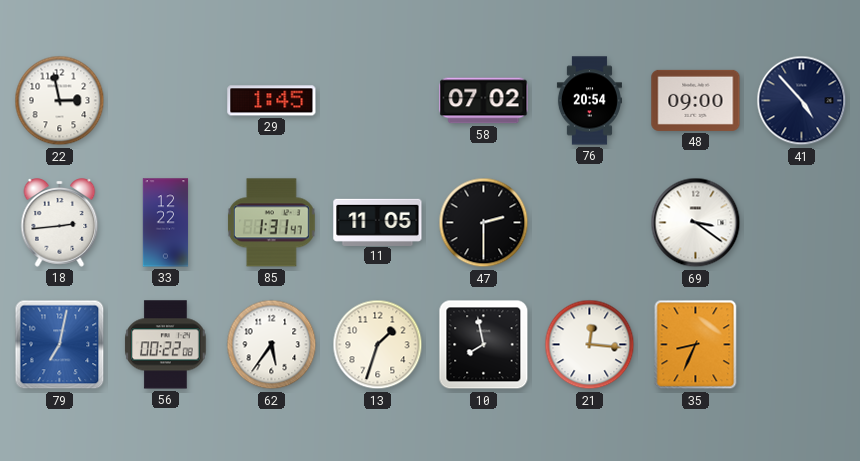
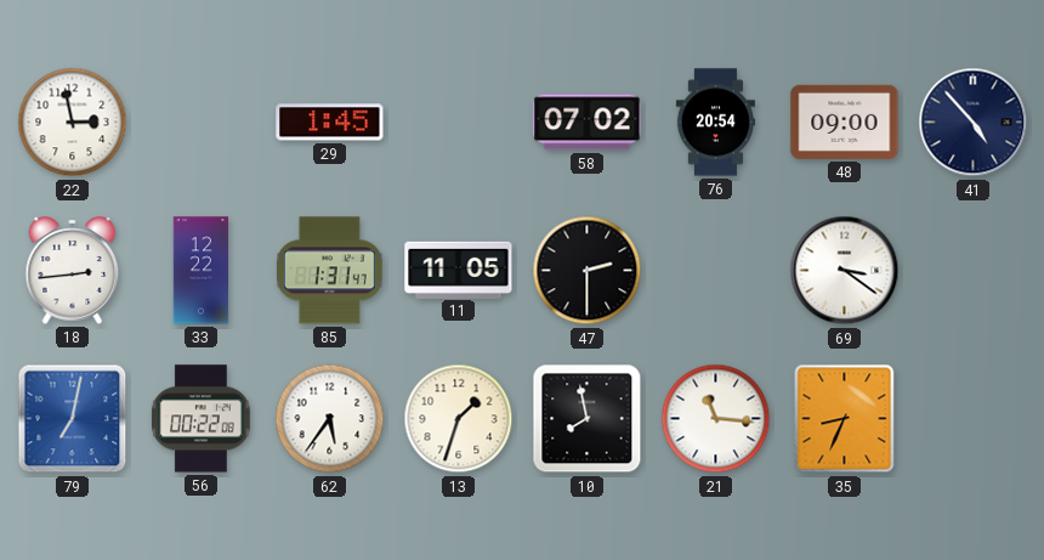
21: 12:16 -> 11:16 (716, 419)
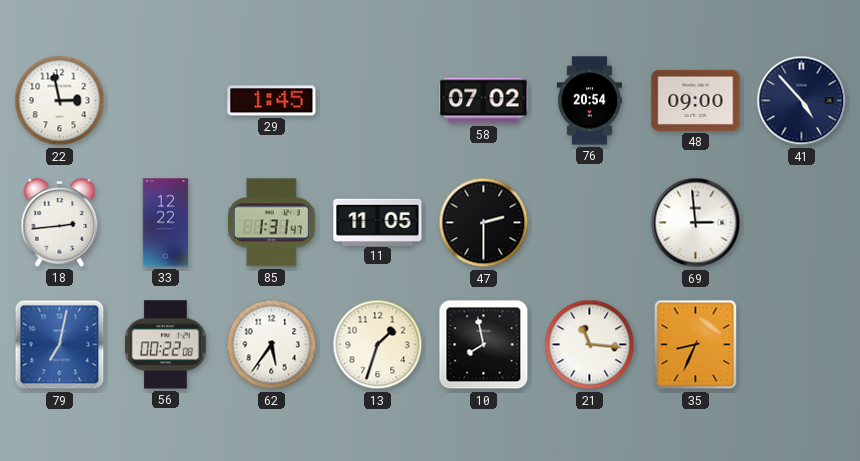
69: 3:21 -> 2:59 (696, 223)
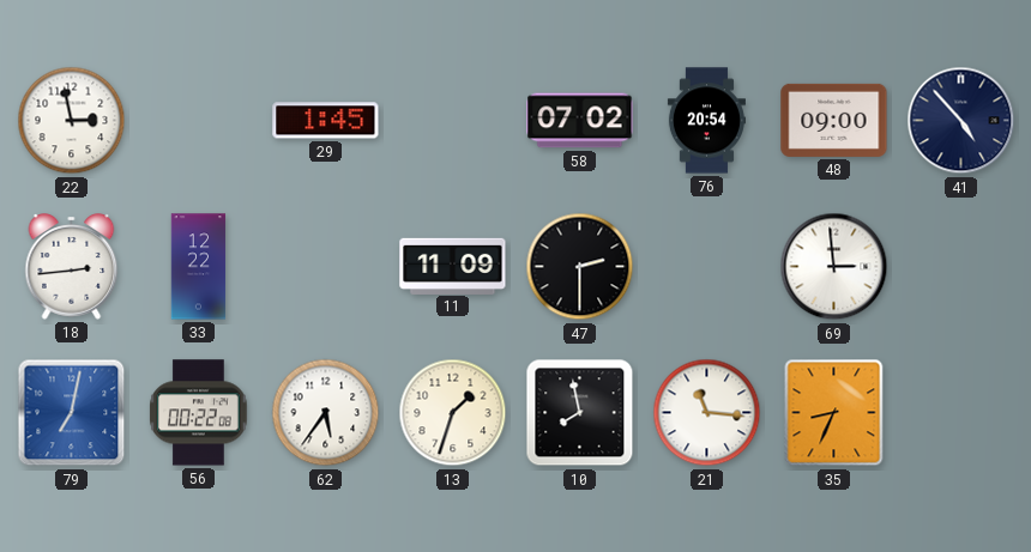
85: 1:31 -> none (271, 223)
11: 11:05 -> 11:09 (453, 266)
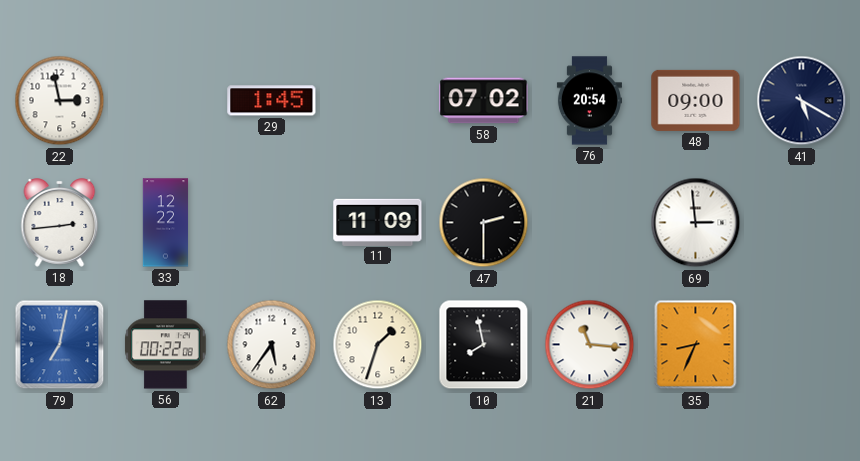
41: 4:53 -> 5:20 (802, 101)
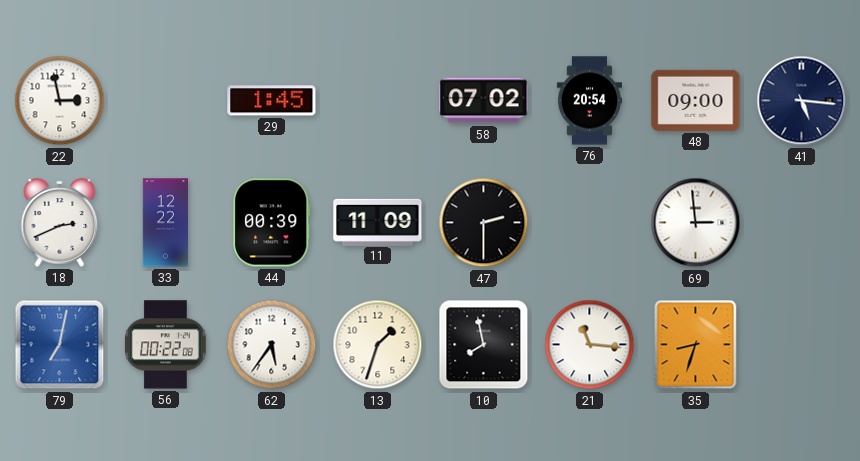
41: 5:20 -> 5:16 (802, 101)
18: 2:44 -> 2:41 (60, 223)
44: none -> 00:39 (272, 223)
35: 8:34 -> 8:33 (696, 345)
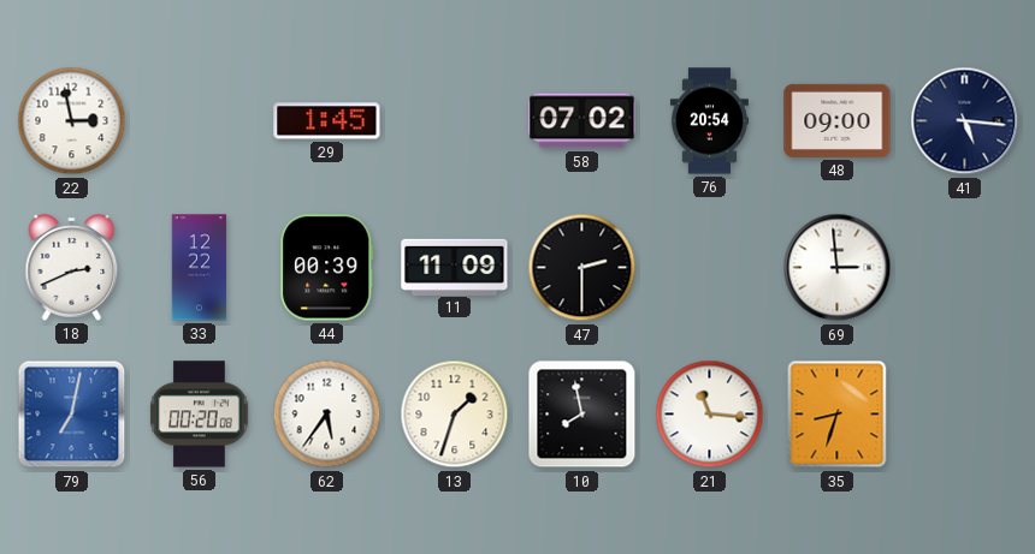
56: 00:22 -> 00:20 (200, 415)
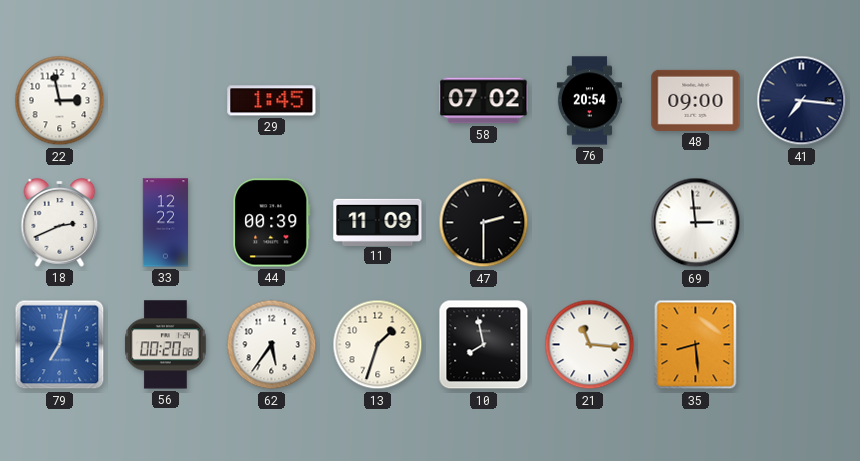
41: 5:16 -> 7:16 (802, 101)
35: 8:33 -> 8:29 (696, 345)
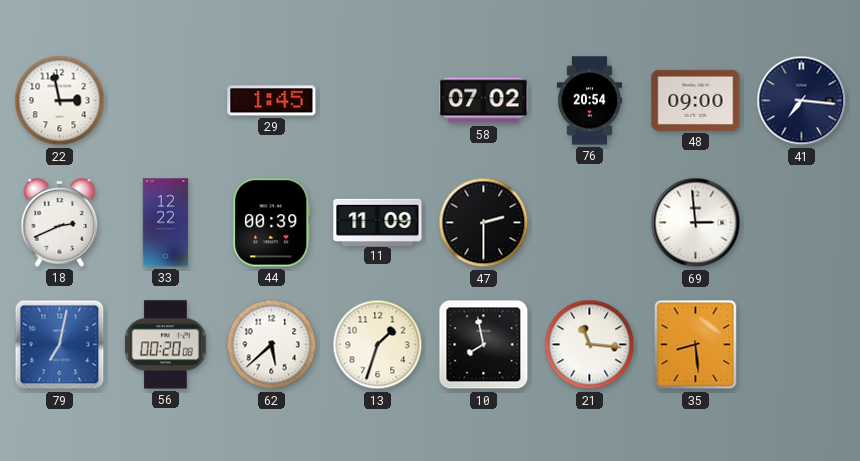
62: 5:36 -> 5:38 (272, 345)
